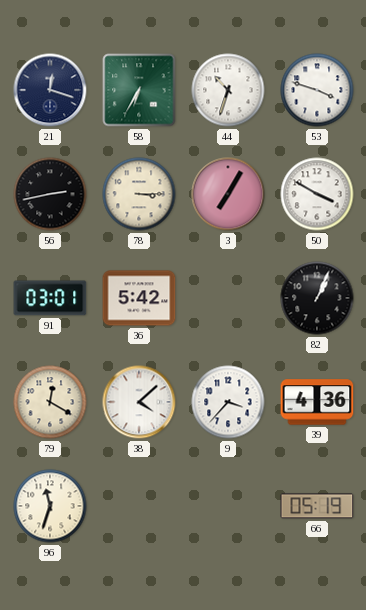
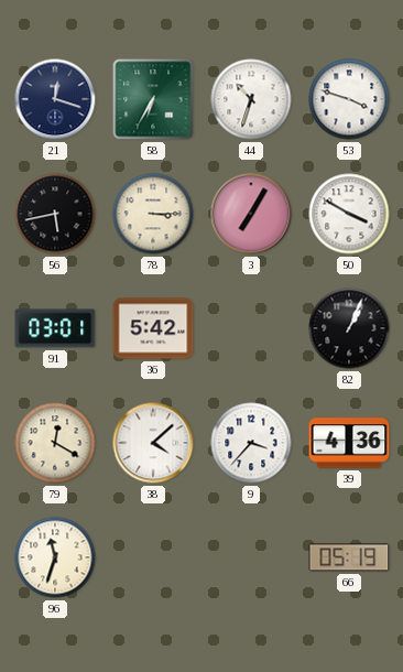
56: 2:43 -> 5:43 (55, 214)
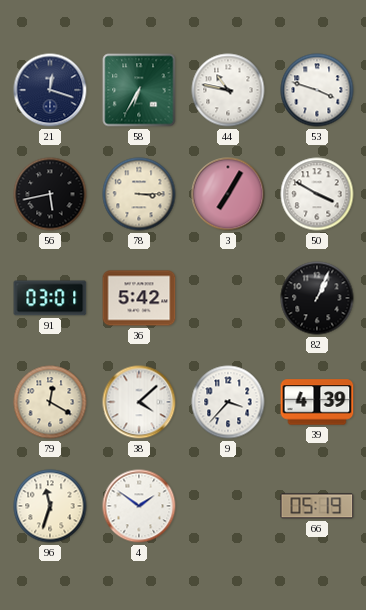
44: 10:33 -> 10:47 (228, 90)
39: 4:36 -> 4:39 (317, 402)
4: none -> 1:51 (139, 506)
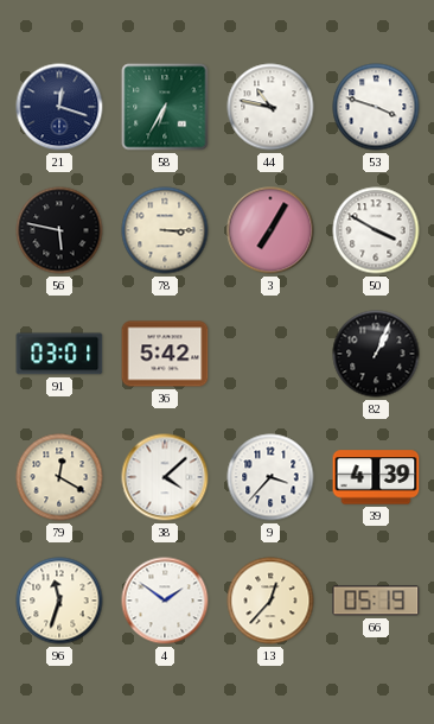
56: 5:43 -> 5:47 (59, 230)
13: none -> 12:37 (270, 601)
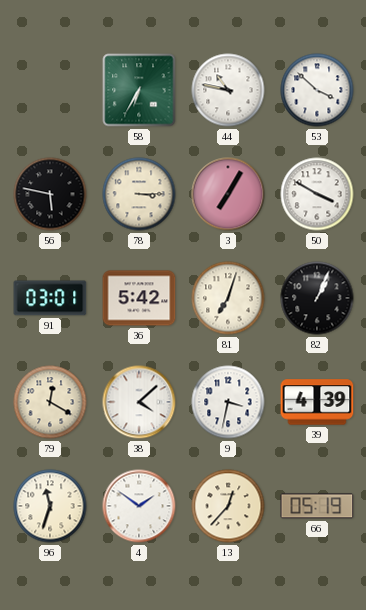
21: 12:18 -> none (59, 107)
53: 3:48 -> 3:52 (317, 90)
81: none -> 7:03 (228, 298)
9: 3:37 -> 3:32 (228, 402)
